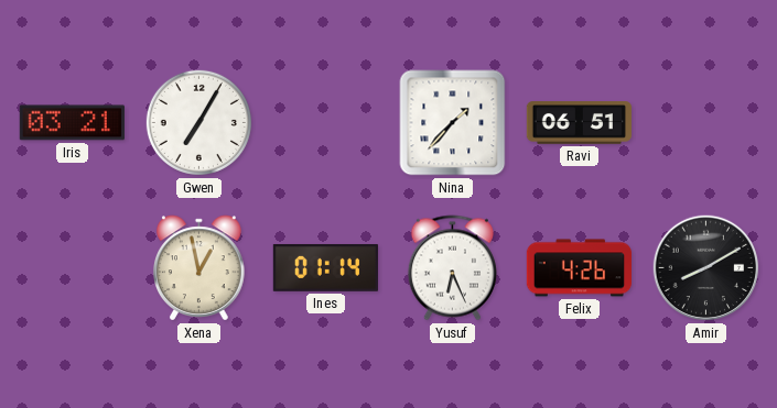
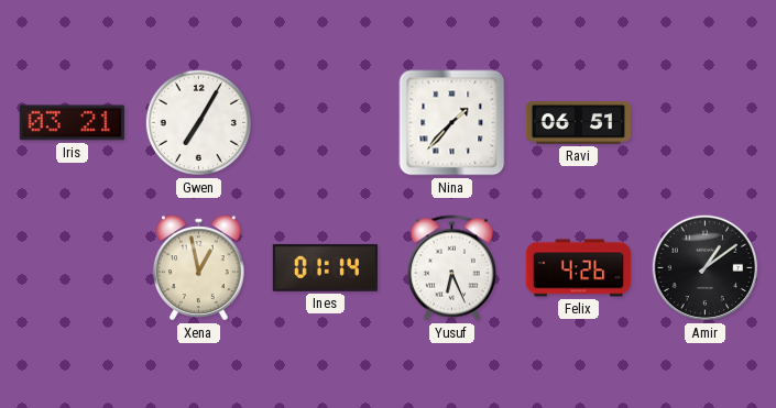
Amir: 8:10 -> 1:09 (706, 268)
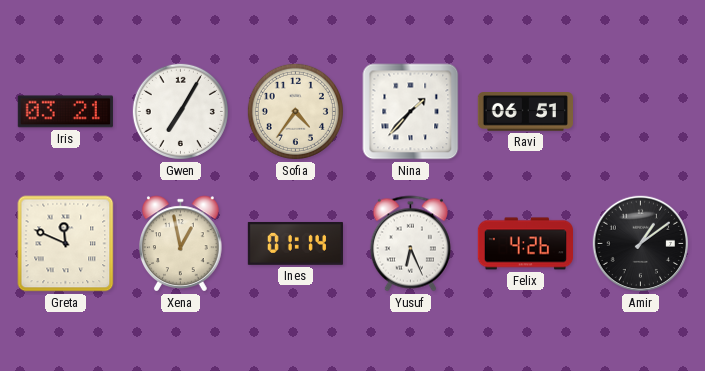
Sofia: none -> 4:36 (295, 111)
Greta: none -> 11:49 (66, 244)
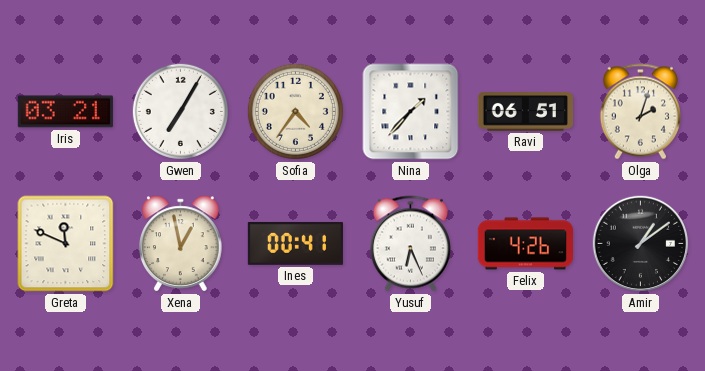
Olga: none -> 2:03 (640, 112)
Ines: 01:14 -> 00:41 (295, 243)
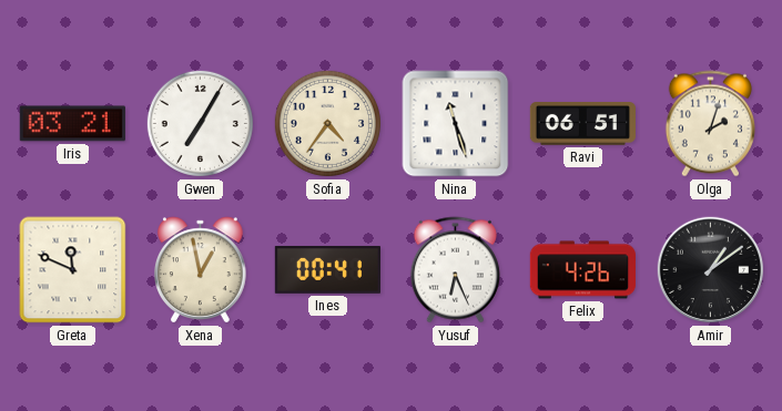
Nina: 1:37 -> 11:27 (456, 124)
